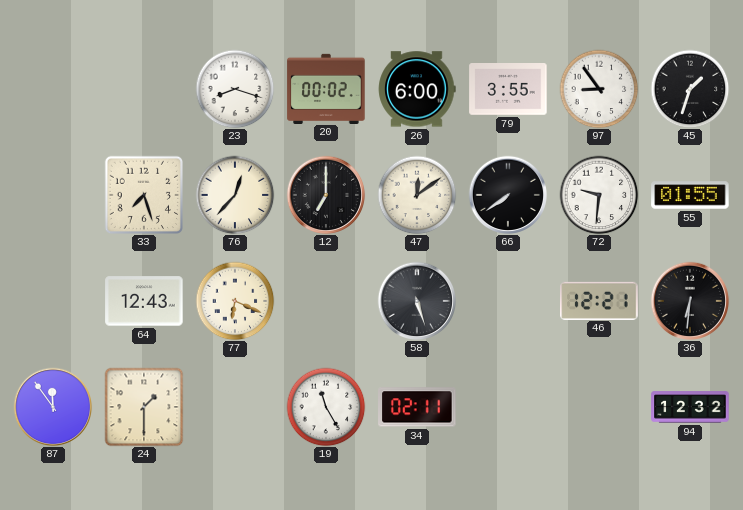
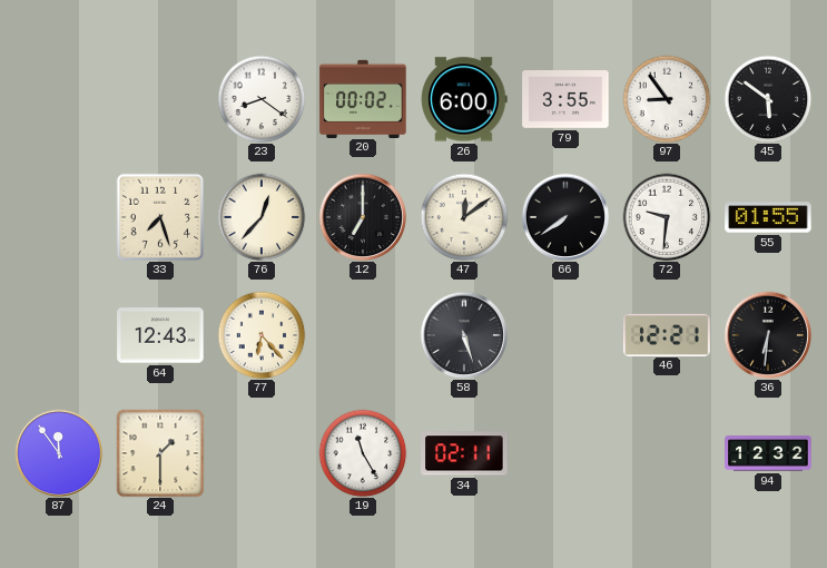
23: 8:18 -> 8:21 (262, 99)
45: 1:33 -> 5:51 (768, 99)
77: 6:19 -> 6:23 (262, 335)
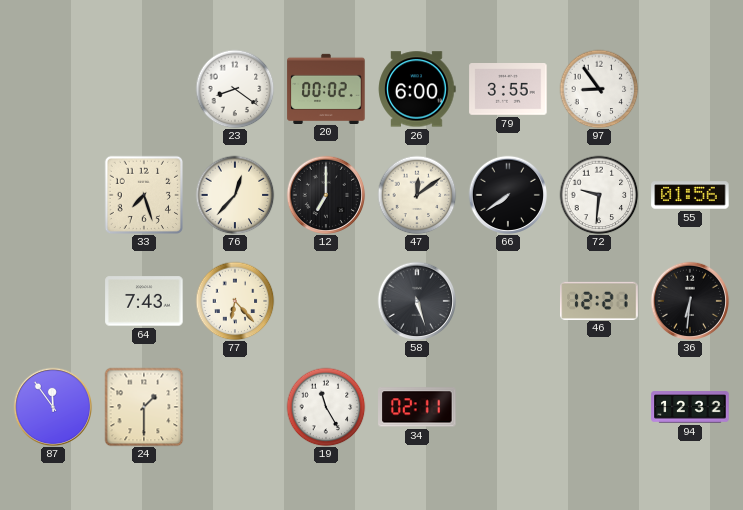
45: 5:51 -> none (768, 99)
55: 01:55 -> 01:56 (690, 195)
64: 12:43 -> 7:43 (144, 301)
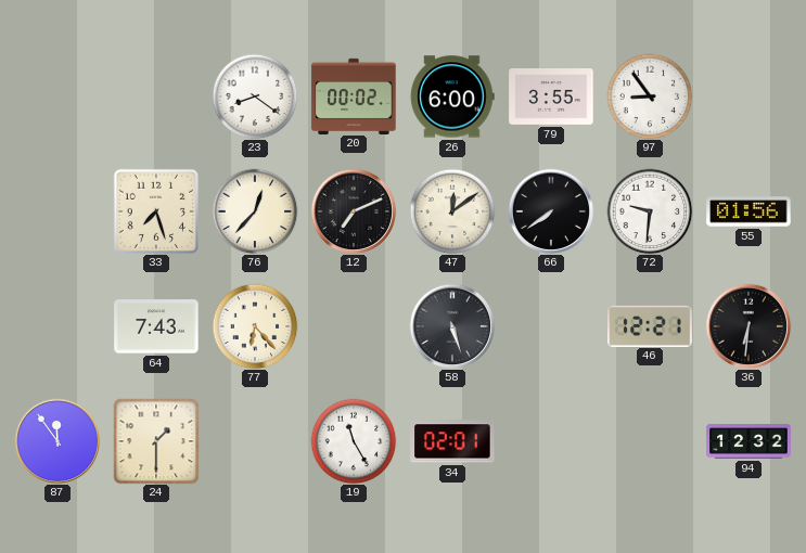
12: 7:00 -> 7:11 (354, 211)
34: 02:11 -> 02:01 (452, 441)
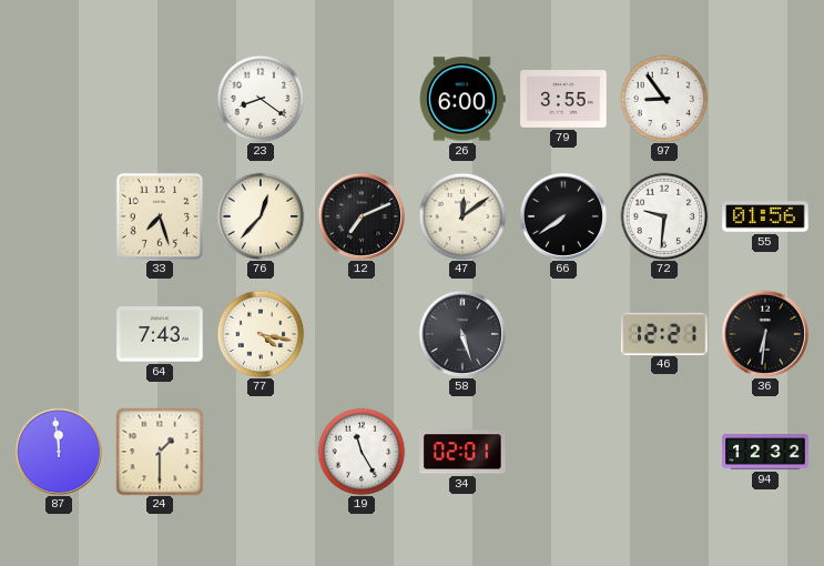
20: 00:02 -> none (354, 95)
77: 6:23 -> 4:17 (261, 334)
87: 11:54 -> 11:59 (59, 452)
